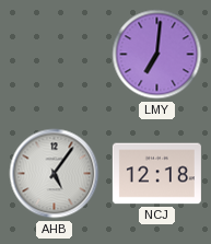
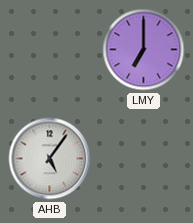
LMY: 7:01 -> 7:00 (144, 50)
NCJ: 12:18 -> none (156, 174)
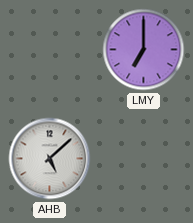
AHB: 5:06 -> 5:08 (50, 159)
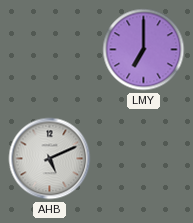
AHB: 5:08 -> 5:11 (50, 159)
